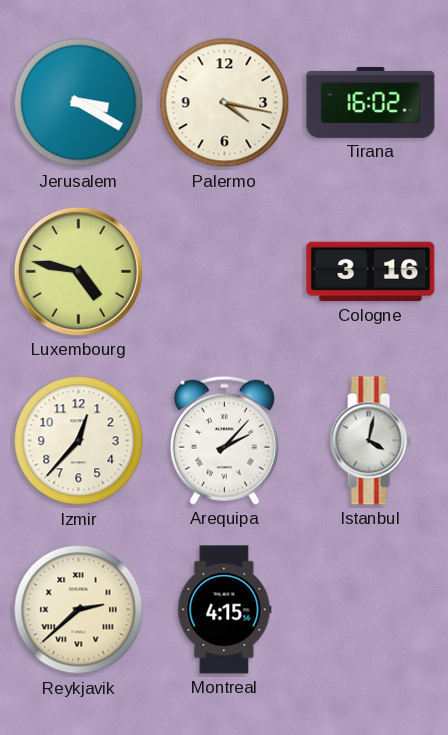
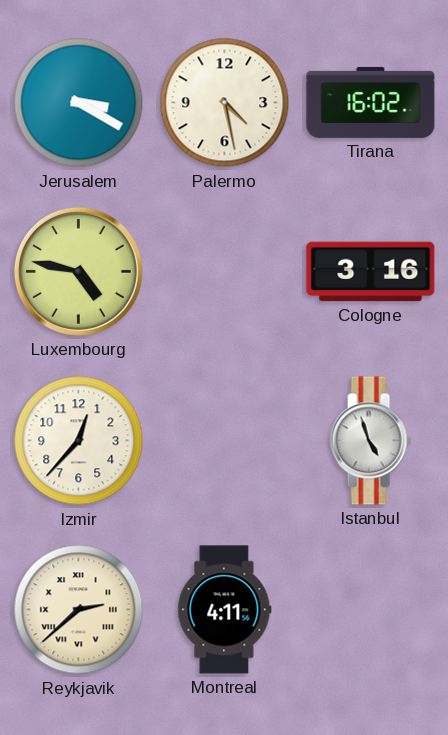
Palermo: 4:17 -> 4:28 (225, 103)
Arequipa: 2:07 -> none (224, 440)
Istanbul: 4:02 -> 4:57 (370, 441)
Montreal: 4:15 -> 4:11 (225, 610)
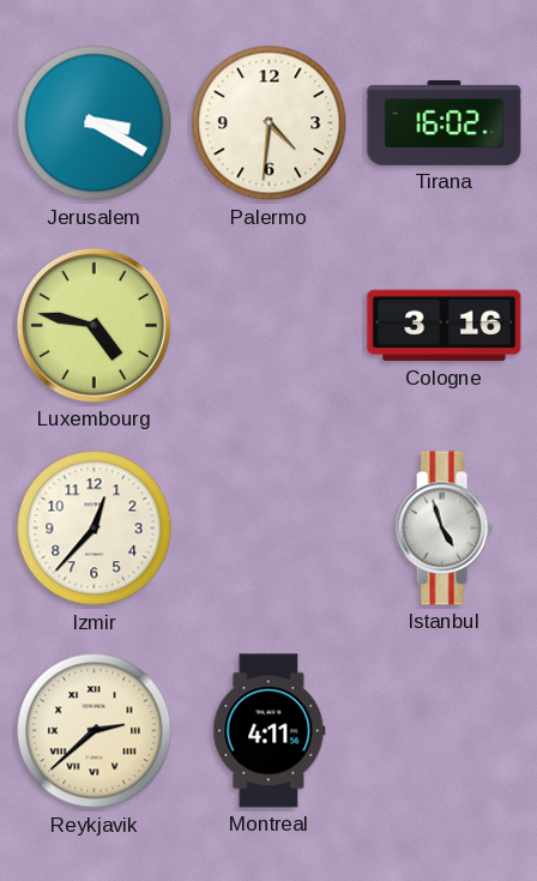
Palermo: 4:28 -> 4:31 (270, 123)
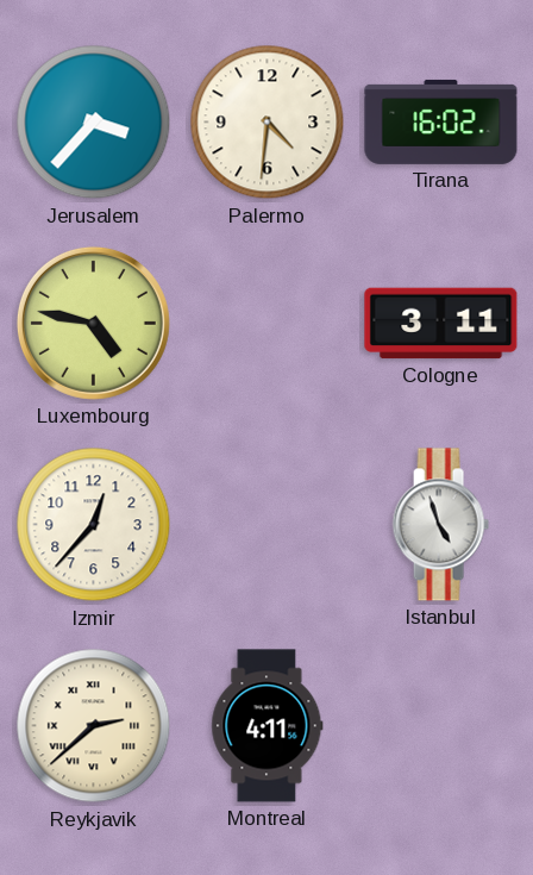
Jerusalem: 3:20 -> 3:37 (94, 123)
Cologne: 3:16 -> 3:11 (441, 324)
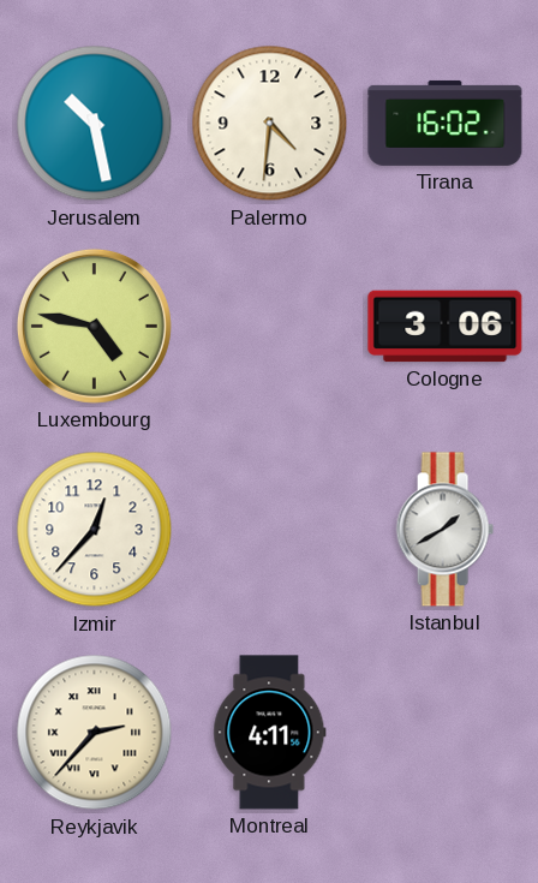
Jerusalem: 3:37 -> 10:28 (95, 124)
Cologne: 3:11 -> 3:06 (446, 327)
Istanbul: 4:57 -> 1:40 (444, 530)
Reykjavik: 2:38 -> 2:37 (95, 733)
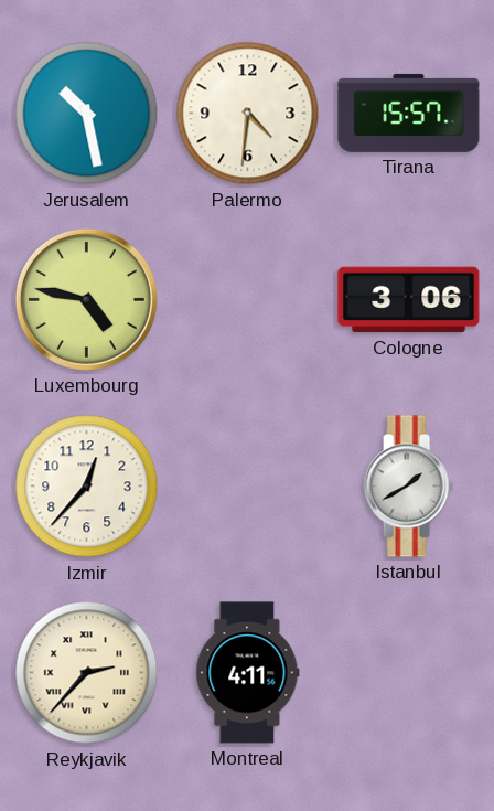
Tirana: 16:02 -> 15:57 (409, 113)
